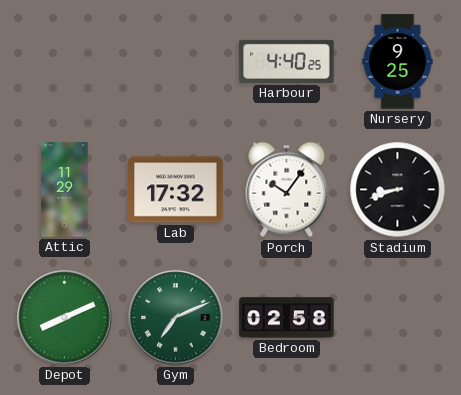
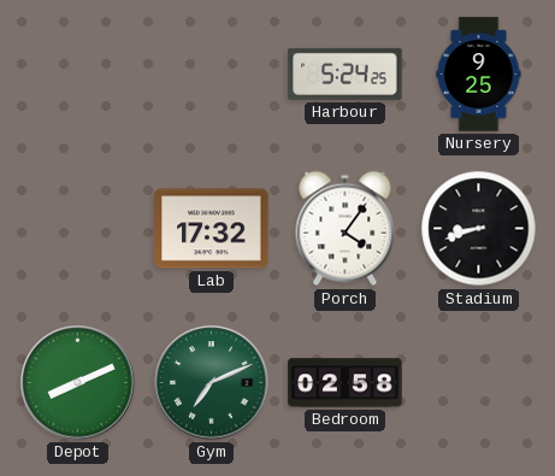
Harbour: 4:40 -> 5:24 (346, 74)
Attic: 11:29 -> none (65, 190)
Porch: 10:06 -> 4:06 (346, 229)
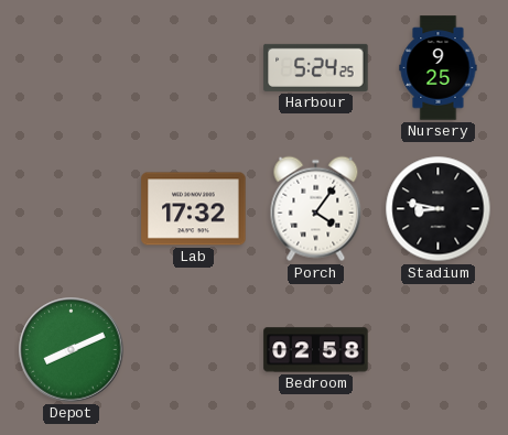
Stadium: 8:42 -> 8:47 (439, 209)
Gym: 7:11 -> none (212, 383)
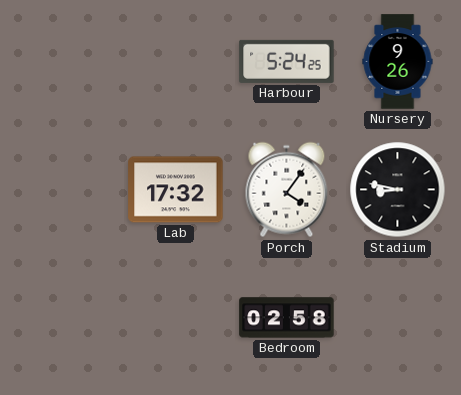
Nursery: 9:25 -> 9:26 (398, 62)
Depot: 8:11 -> none (72, 350)
